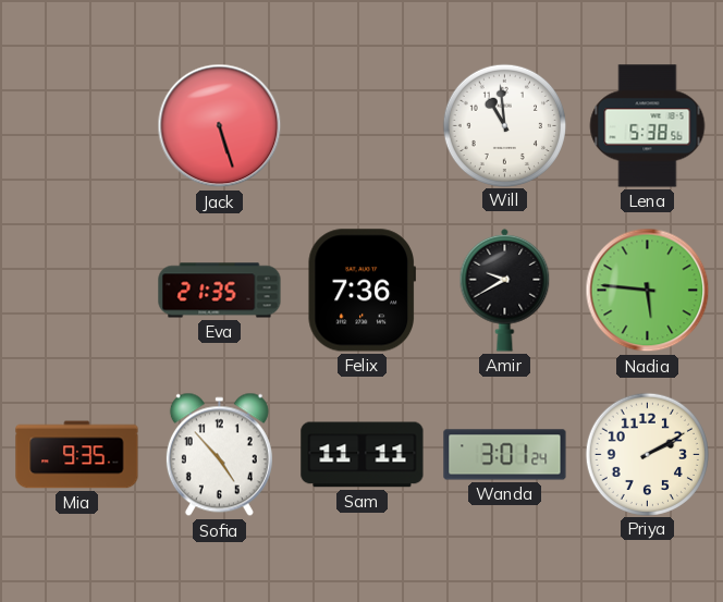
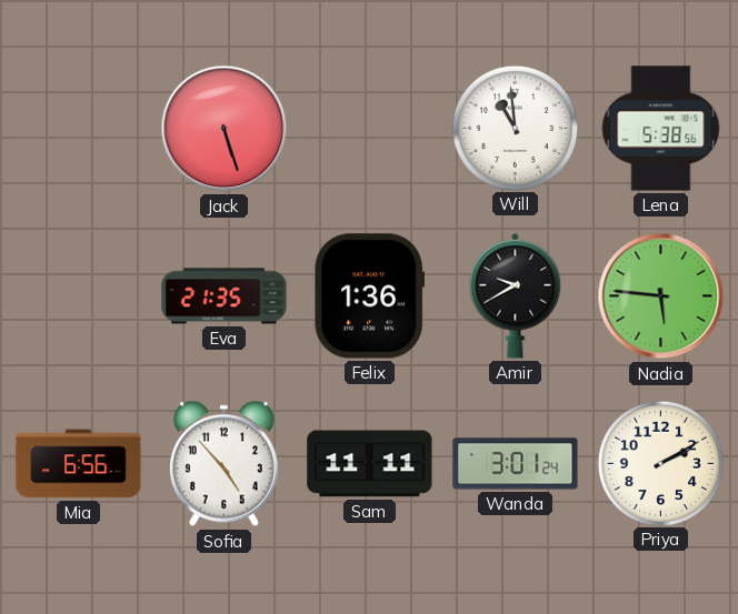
Felix: 7:36 -> 1:36 (369, 296)
Mia: 9:35 -> 6:56 (79, 464)
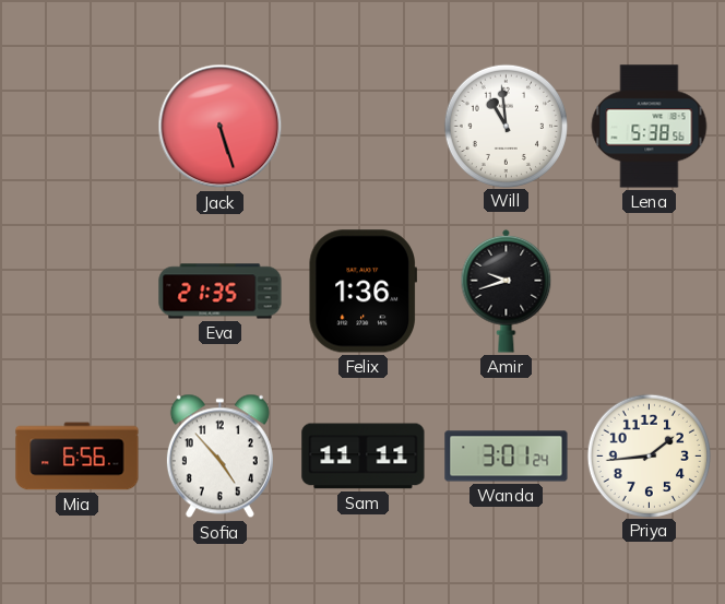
Amir: 9:40 -> 9:42 (507, 291)
Nadia: 5:46 -> none (661, 296)
Priya: 2:10 -> 1:44 (649, 455)
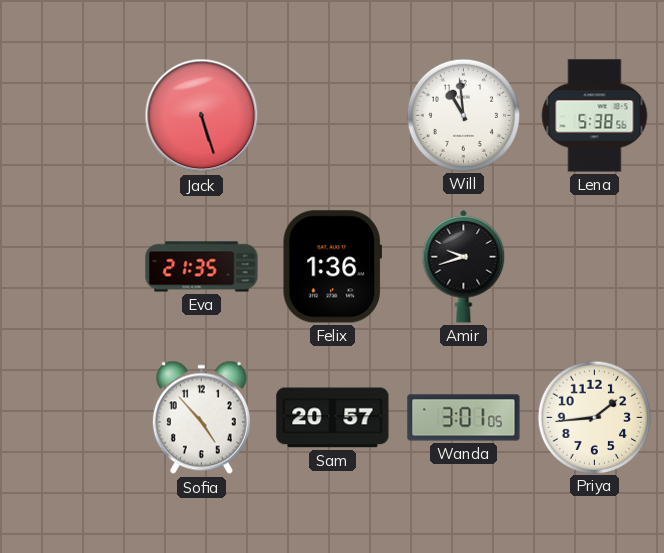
Mia: 6:56 -> none (78, 457)
Sam: 11:11 -> 20:57 (333, 418)
Wanda: 3:01:24 -> 3:01:05 (464, 418)
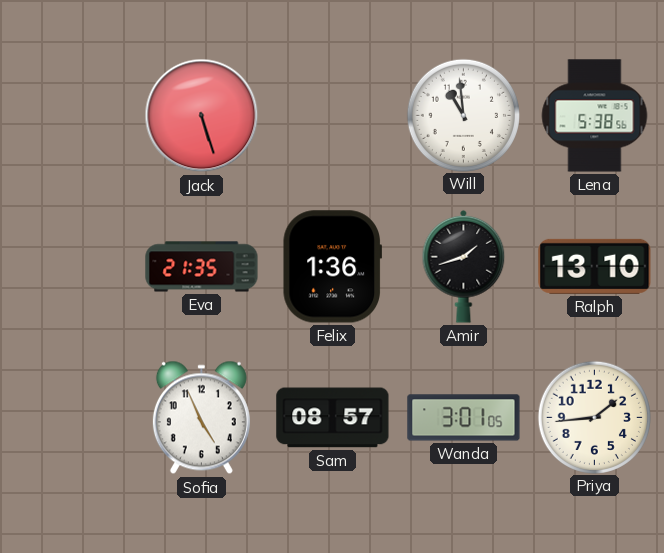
Amir: 9:42 -> 1:42 (464, 266)
Ralph: none -> 13:10 (595, 266)
Sofia: 4:53 -> 4:56 (201, 418)
Sam: 20:57 -> 08:57 (333, 418)
